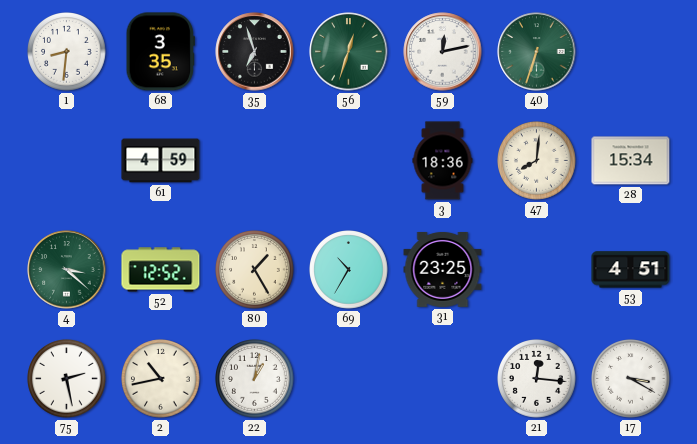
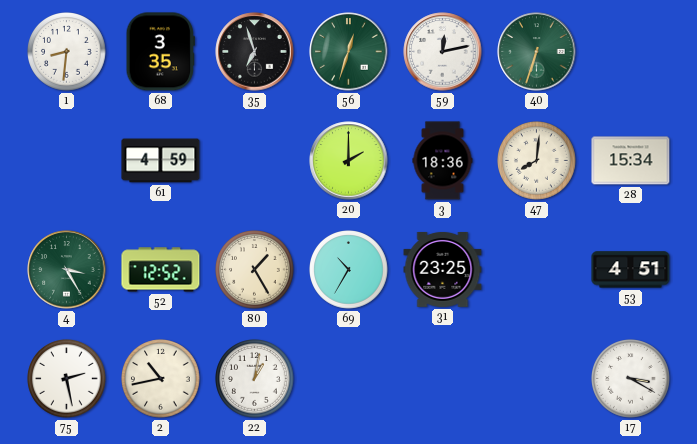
20: none -> 2:00 (349, 161)
4: 3:22 -> 3:25 (67, 270)
21: 12:16 -> none (537, 379)
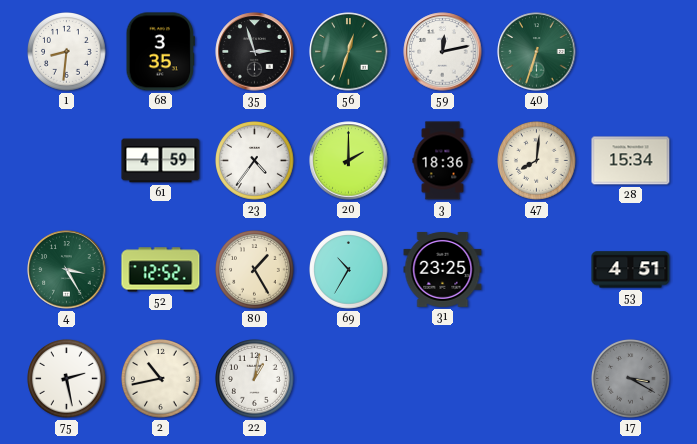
35: 6:57 -> 2:57 (255, 52)
23: none -> 4:36 (255, 161)
17 dial: white -> grey (631, 379)
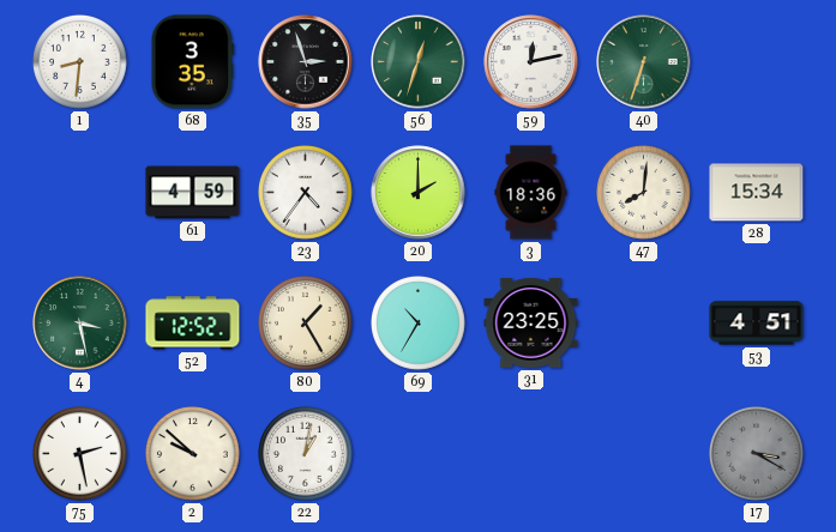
4: 3:25 -> 3:28 (80, 324)
2: 10:43 -> 9:52 (193, 454)
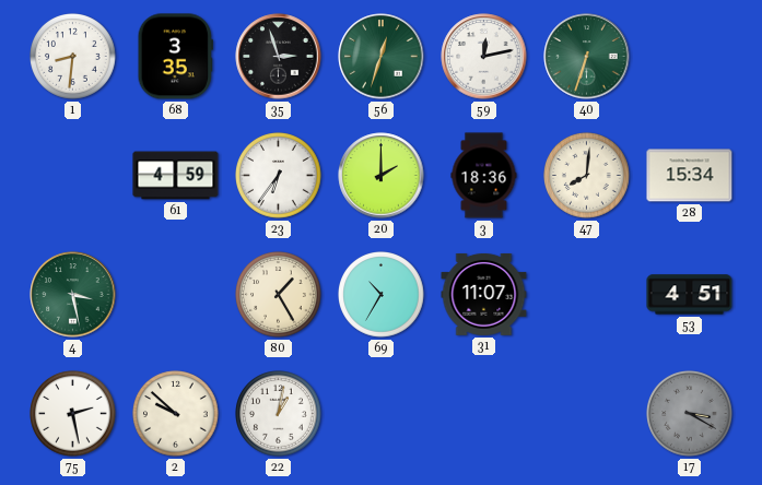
23: 4:36 -> 6:36 (279, 176)
52: 12:52 -> none (193, 324)
31: 23:25 -> 11:07 (484, 294)
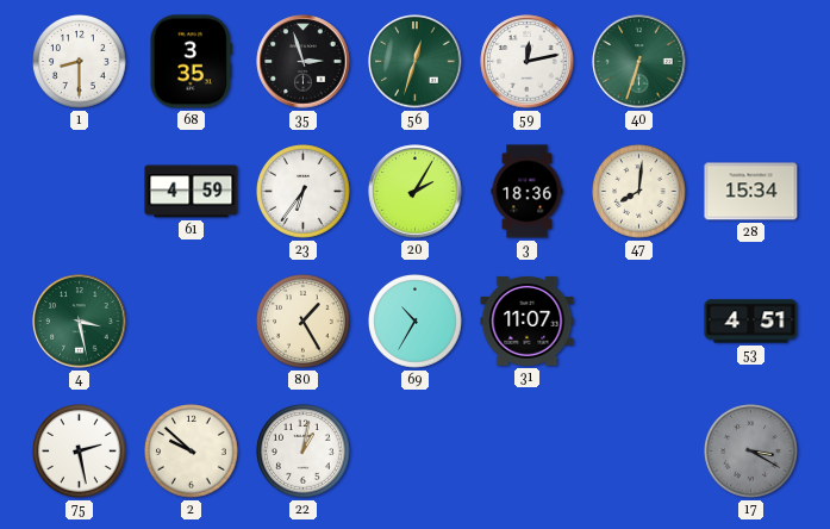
1: 8:31 -> 8:30 (80, 62)
20: 2:00 -> 2:05 (416, 192)
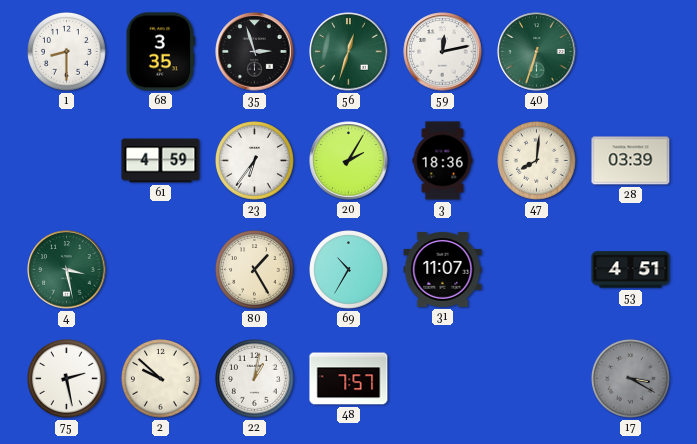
28: 15:34 -> 03:39 (631, 161)
48: none -> 7:57 (349, 379)
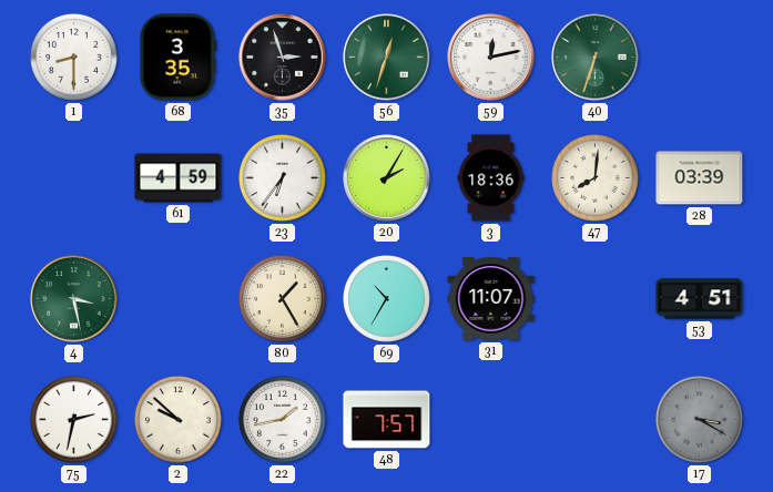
75: 2:28 -> 2:32 (74, 420)
22: 1:02 -> 1:43 (283, 420)
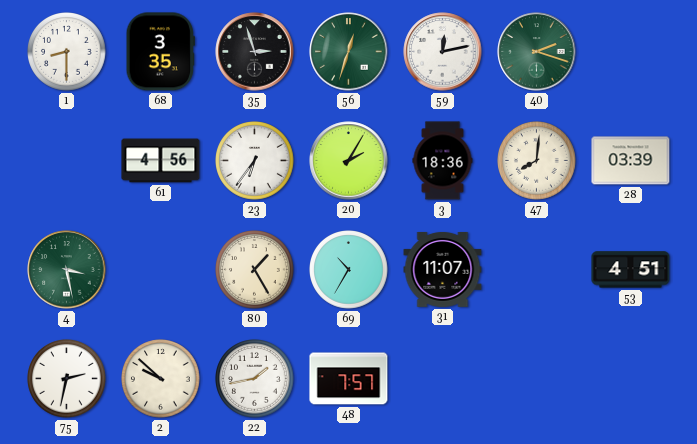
40: 6:33 -> 2:18 (537, 52)
61: 4:59 -> 4:56 (161, 161)
17: 3:20 -> none (700, 420)
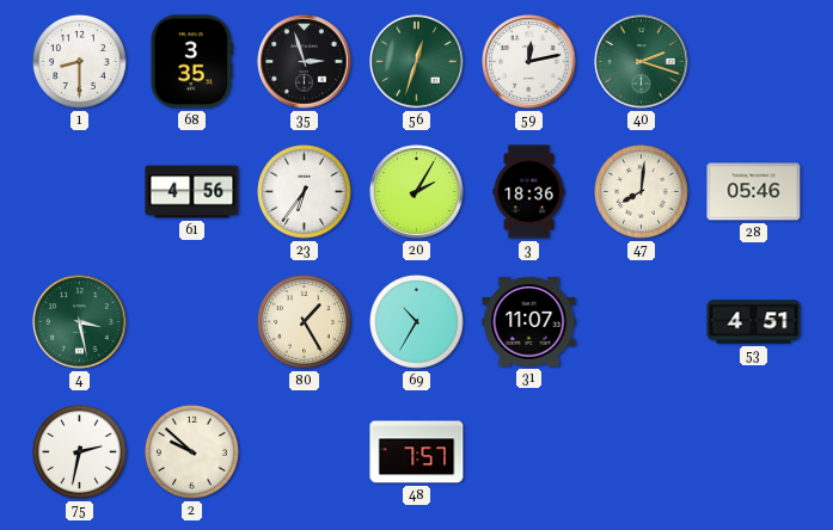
28: 03:39 -> 05:46 (754, 192)
22: 1:43 -> none (255, 379)
